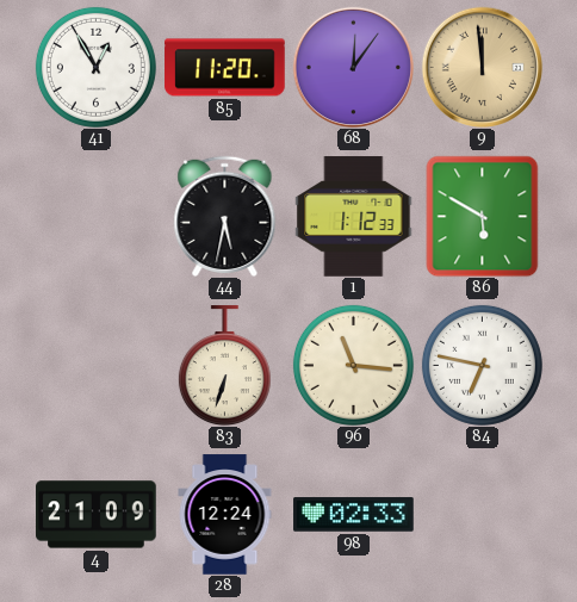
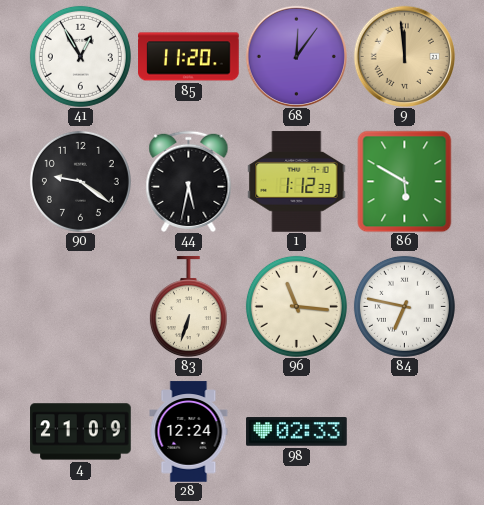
90: none -> 9:21 (80, 181)
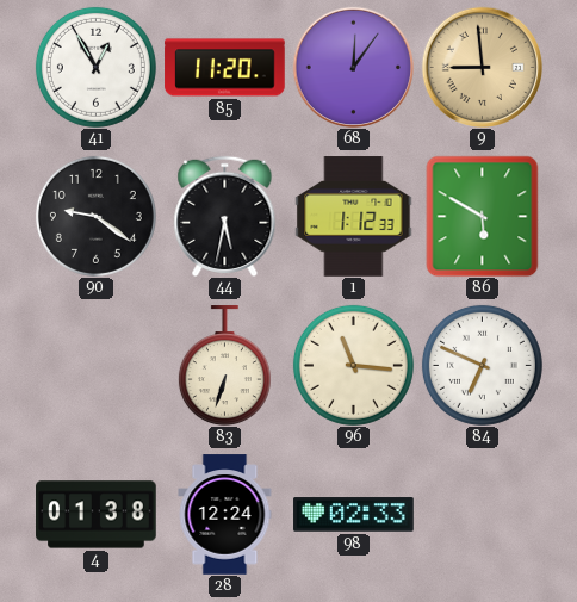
9: 11:59 -> 8:59 (482, 67)
84: 6:47 -> 6:49 (482, 365)
4: 21:09 -> 01:38 (97, 515)
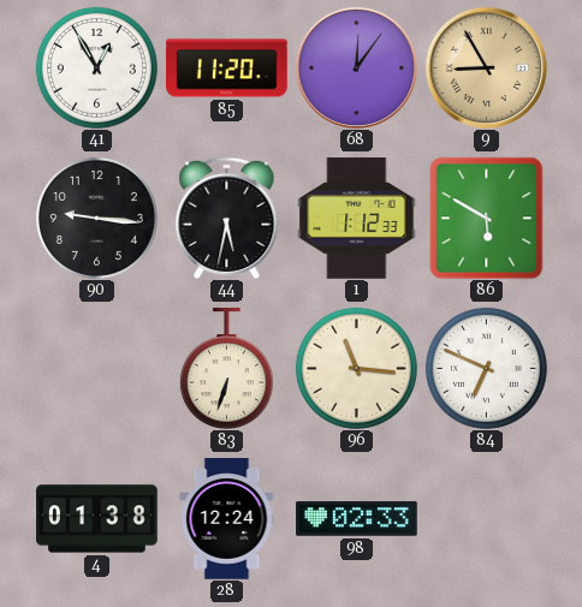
9: 8:59 -> 8:55 (486, 67)
90: 9:21 -> 9:16 (96, 218)
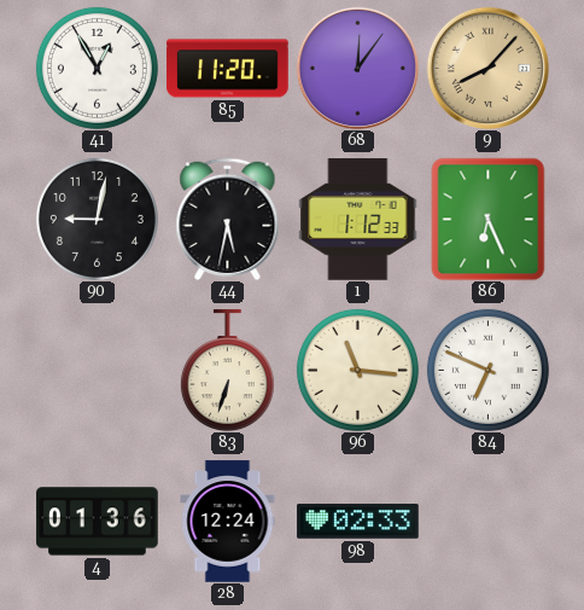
9: 8:55 -> 8:07 (487, 68)
90: 9:16 -> 9:02 (97, 219)
86: 5:50 -> 6:26 (489, 219)
4: 01:38 -> 01:36 (98, 522)
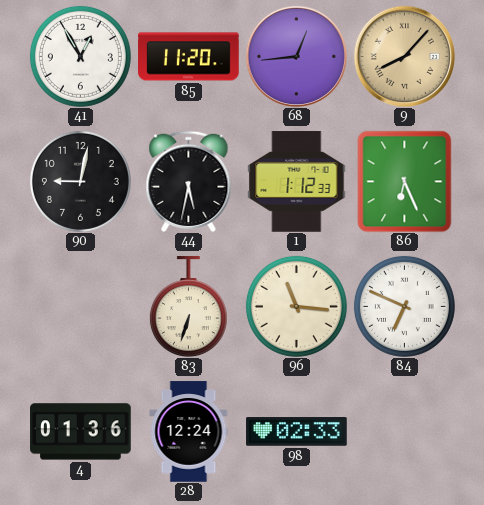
68: 12:06 -> 12:44 (296, 56)
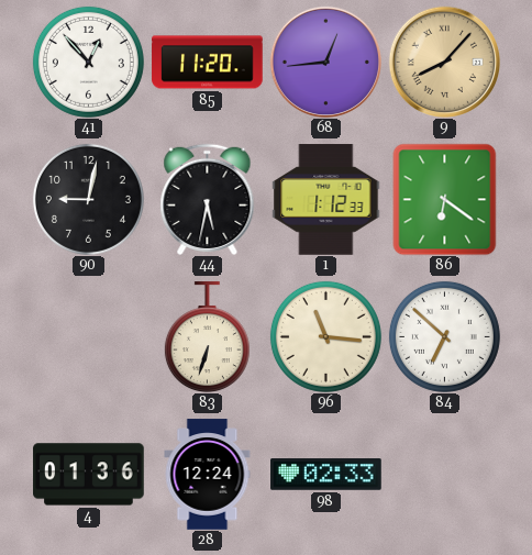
41: 12:55 -> 12:53 (88, 62)
86: 6:26 -> 6:21 (445, 199)
84: 6:49 -> 6:52 (444, 336)
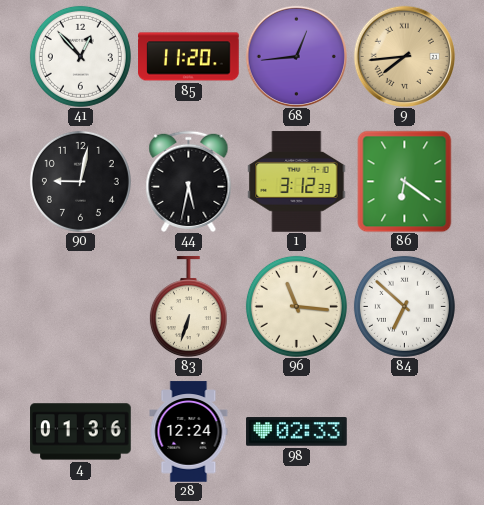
9: 8:07 -> 7:44 (404, 56)
1: 1:12 -> 3:12 (297, 182)
